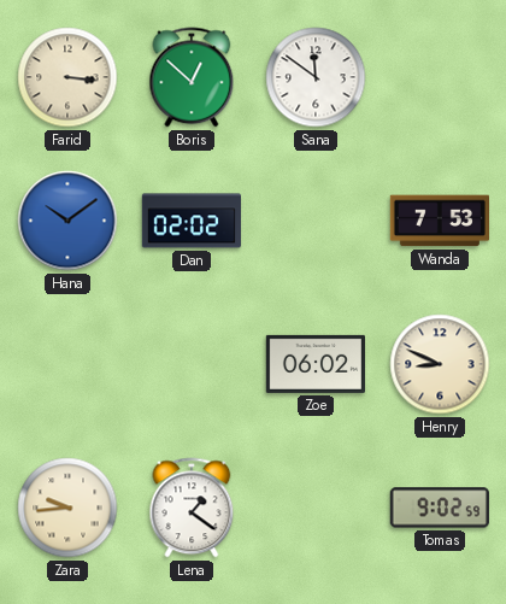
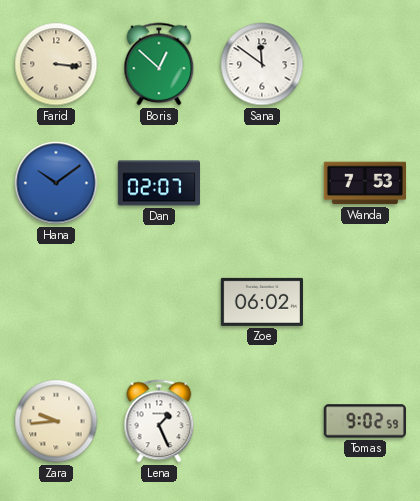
Dan: 02:02 -> 02:07 (158, 183)
Henry: 8:49 -> none (440, 364)
Lena: 1:21 -> 1:26 (159, 421)
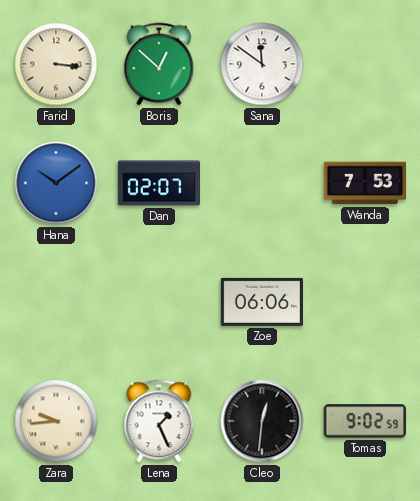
Zoe: 06:02 -> 06:06 (261, 302)
Cleo: none -> 12:31 (262, 421)
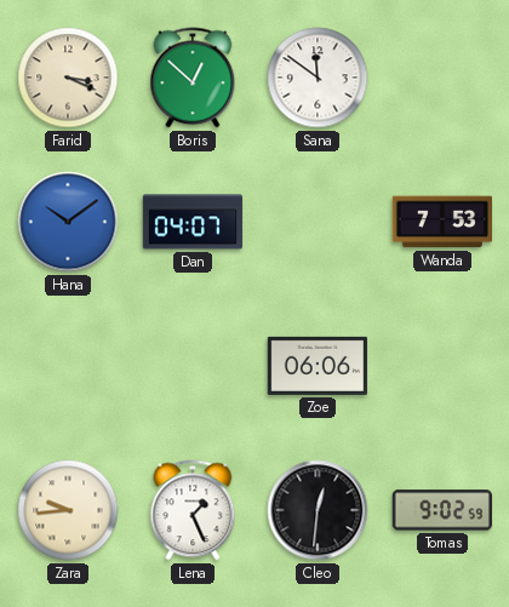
Farid: 3:16 -> 3:19 (68, 78)
Dan: 02:07 -> 04:07 (191, 222)
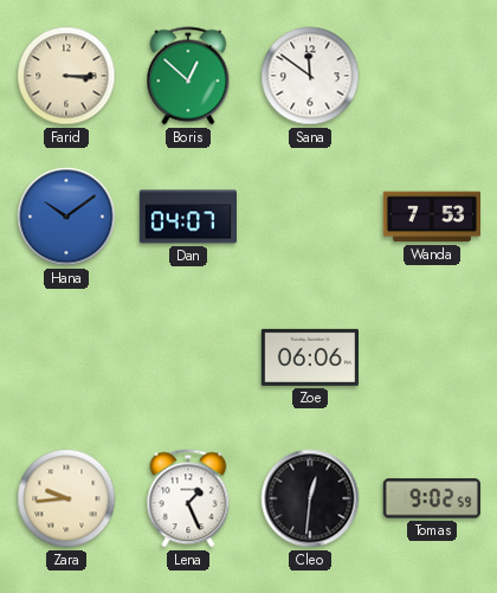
Farid: 3:19 -> 3:15 (66, 76)
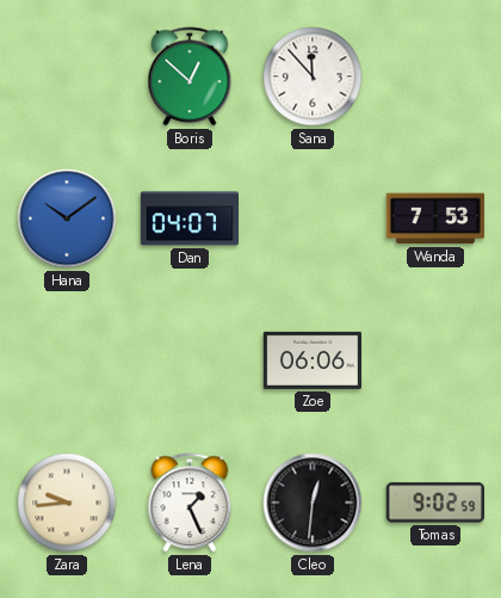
Farid: 3:15 -> none (66, 76)
Sana: 11:51 -> 11:53 (313, 76)
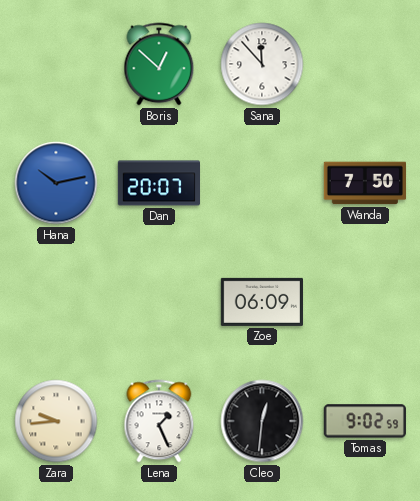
Hana: 10:09 -> 10:13 (56, 183)
Dan: 04:07 -> 20:07 (158, 183)
Wanda: 7:53 -> 7:50 (364, 183)
Zoe: 06:06 -> 06:09 (261, 302)
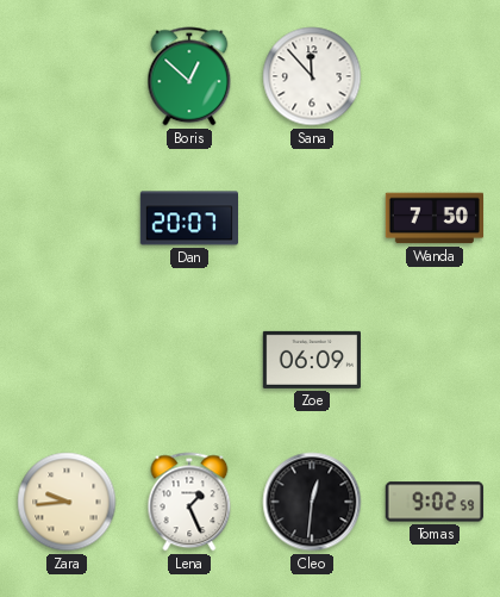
Hana: 10:13 -> none (56, 183)
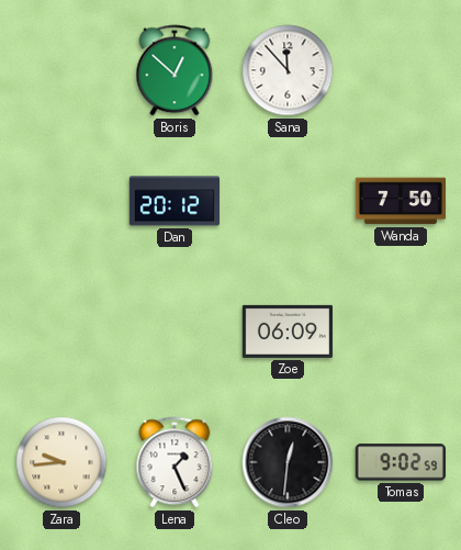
Dan: 20:07 -> 20:12 (173, 201)
